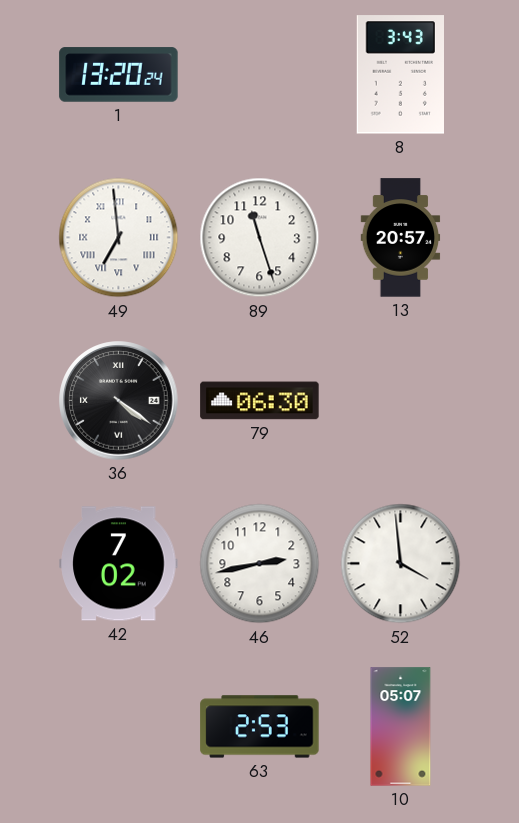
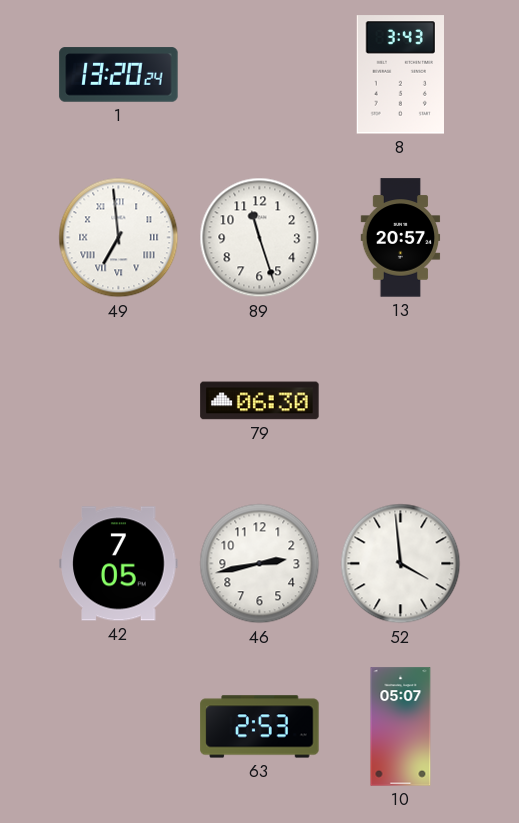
36: 4:21 -> none (119, 401)
42: 7:02 -> 7:05 (119, 564)
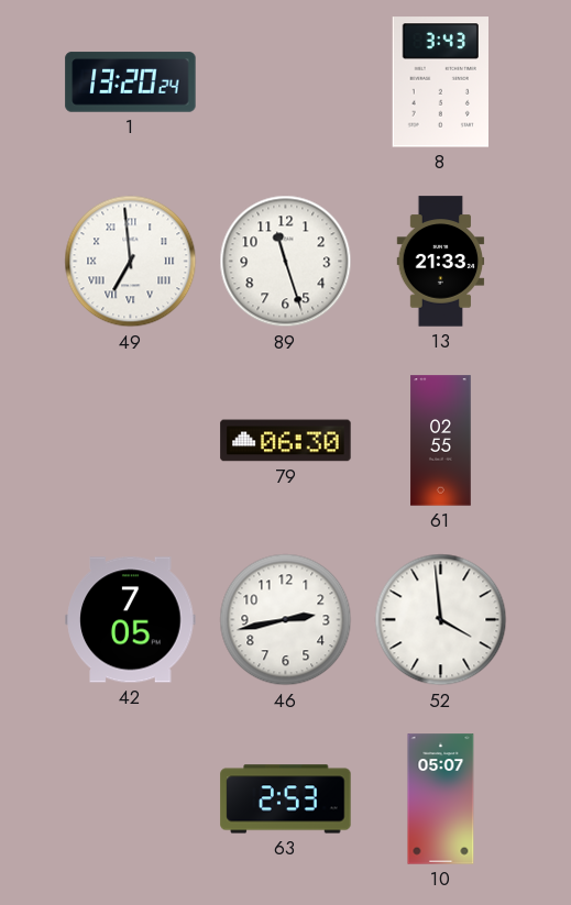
13: 20:57 -> 21:33 (441, 262)
61: none -> 02:55 (441, 441)
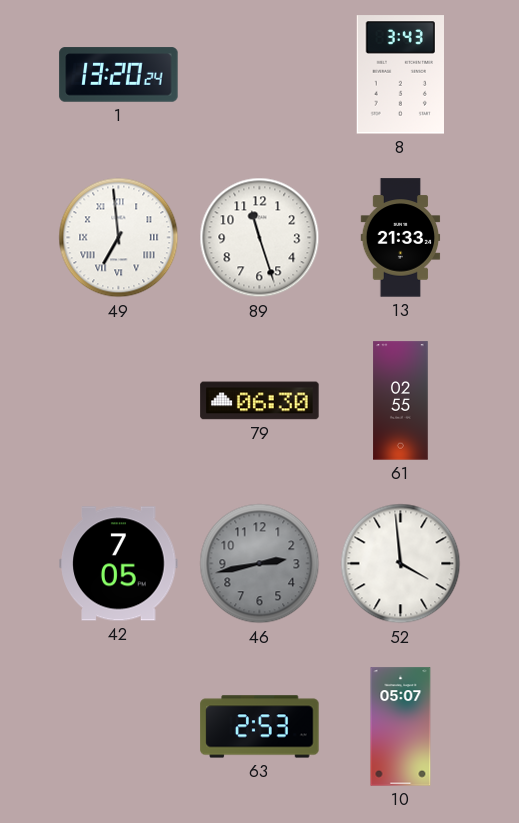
46 dial: white -> grey (260, 564)
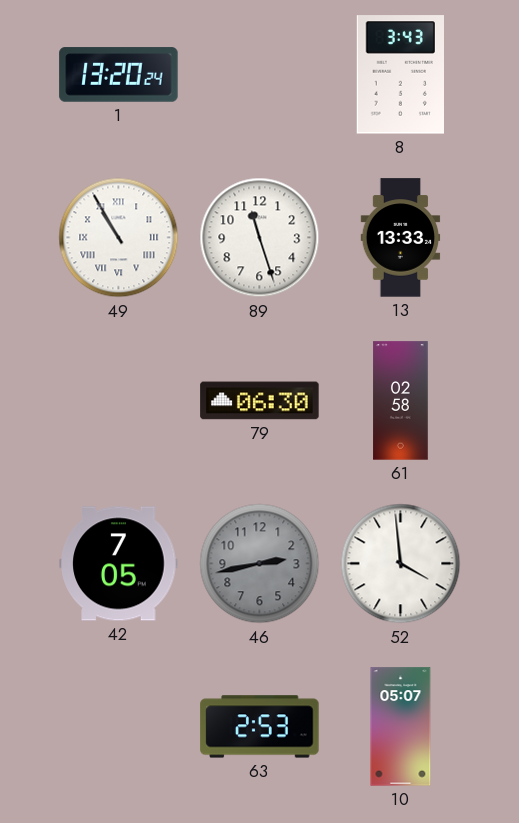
49: 6:59 -> 10:55 (119, 238)
13: 21:33 -> 13:33 (401, 238)
61: 02:55 -> 02:58 (401, 401)
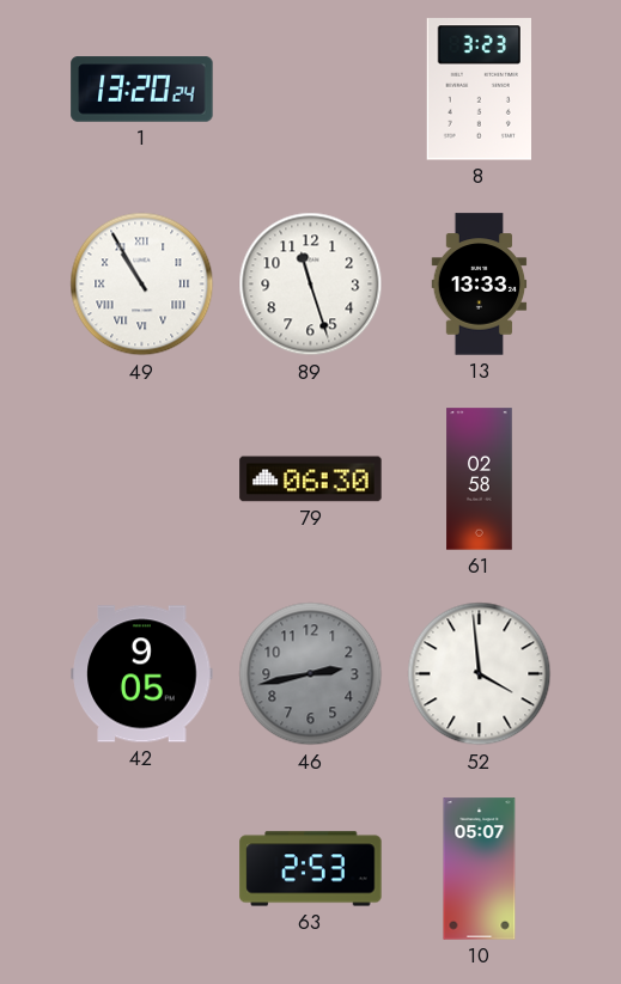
8: 3:43 -> 3:23 (479, 90)
42: 7:05 -> 9:05 (142, 674)
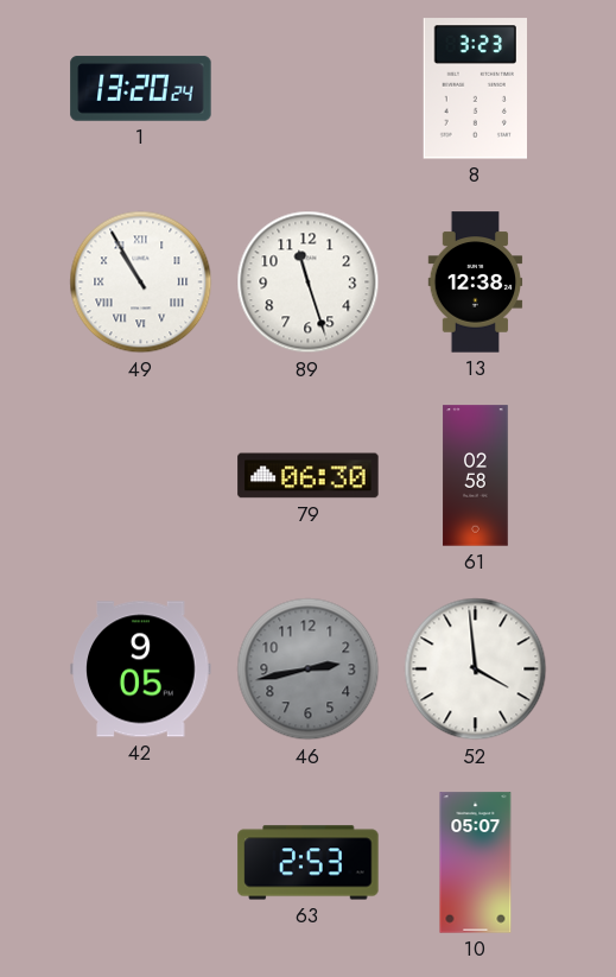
13: 13:33 -> 12:38 (476, 283)
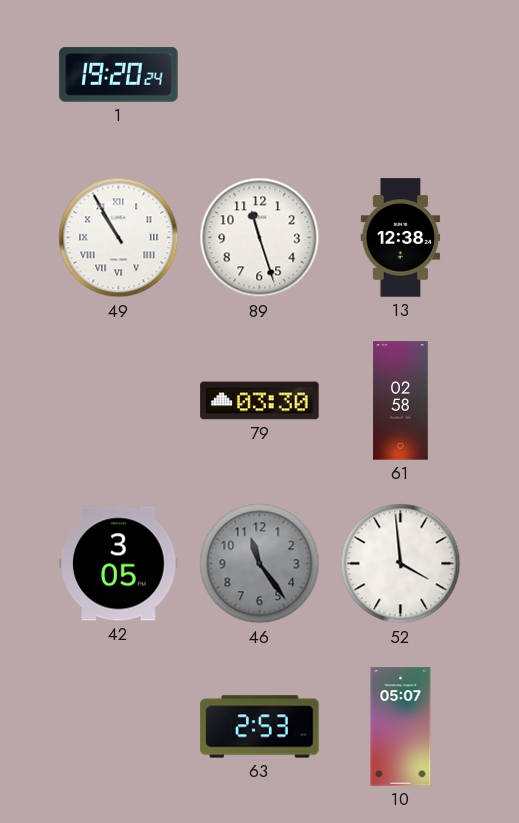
1: 13:20 -> 19:20 (119, 75)
8: 3:23 -> none (475, 89)
79: 06:30 -> 03:30 (260, 401)
42: 9:05 -> 3:05 (119, 564)
46: 2:43 -> 11:24 (260, 564)
